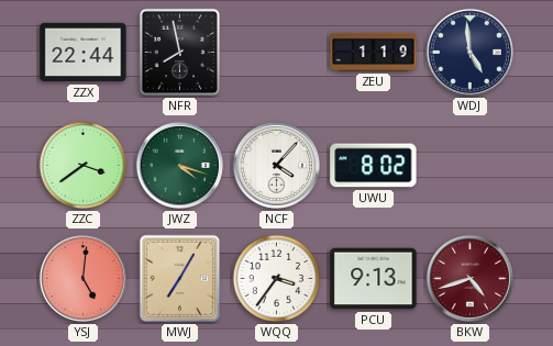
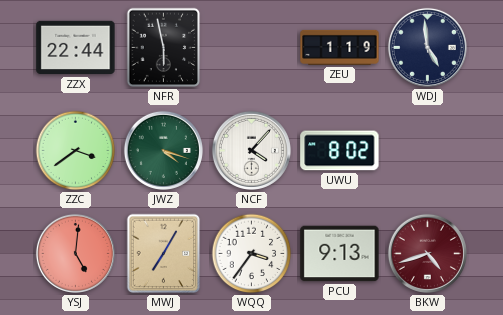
NFR: 7:58 -> 5:58 (164, 48)
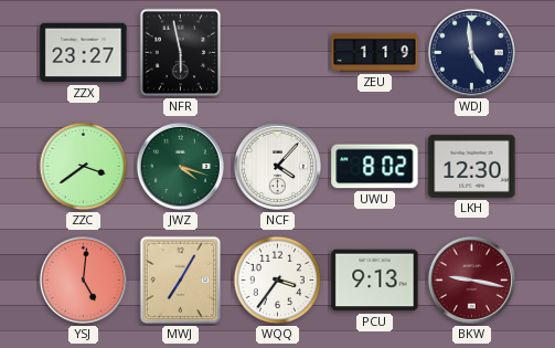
ZZX: 22:44 -> 23:27 (84, 53)
LKH: none -> 12:30 (472, 166)
BKW: 4:42 -> 9:17 (471, 280)
